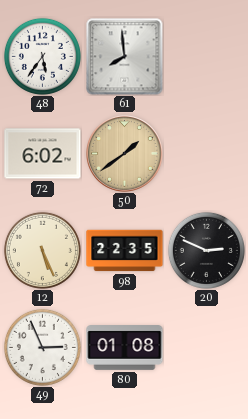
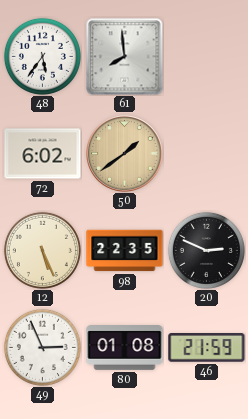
46: none -> 21:59 (207, 348)
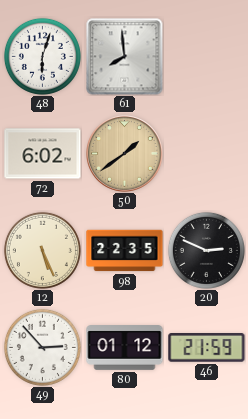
48: 5:36 -> 6:03 (42, 56)
49: 2:56 -> 2:53 (42, 347)
80: 01:08 -> 01:12 (125, 348)
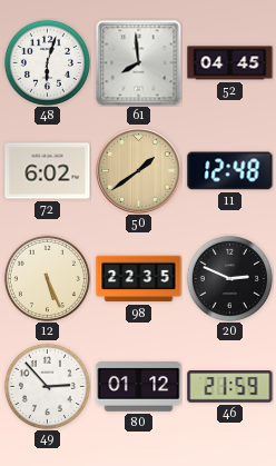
52: none -> 04:45 (230, 63)
11: none -> 12:48 (230, 171)
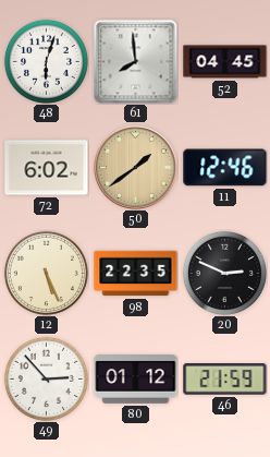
11: 12:48 -> 12:46 (225, 168)
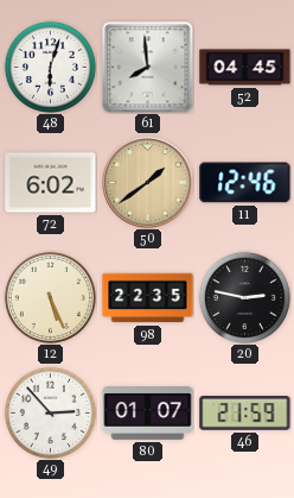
20: 2:49 -> 2:47 (244, 297)
80: 01:12 -> 01:07 (148, 414)
